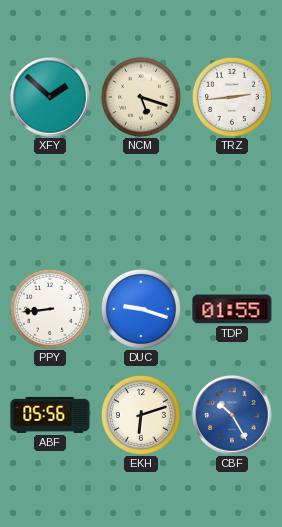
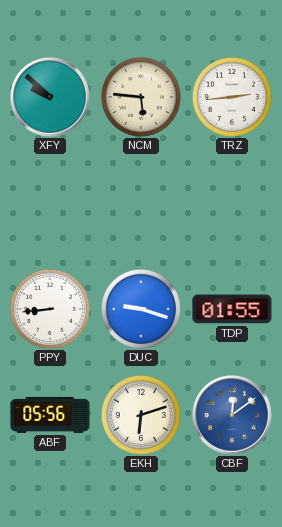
XFY: 1:52 -> 9:52 (50, 97)
NCM: 5:18 -> 5:46 (141, 97)
CBF: 10:25 -> 12:09 (232, 415)
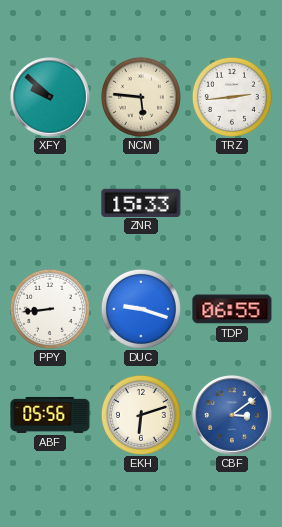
ZNR: none -> 15:33 (141, 202)
TDP: 01:55 -> 06:55 (232, 309)
CBF: 12:09 -> 3:09 (232, 415)
